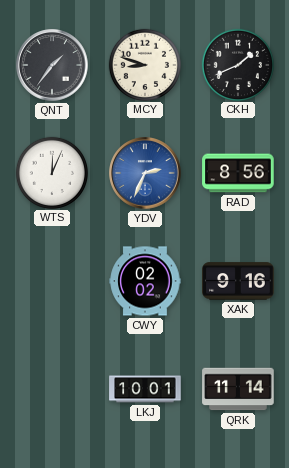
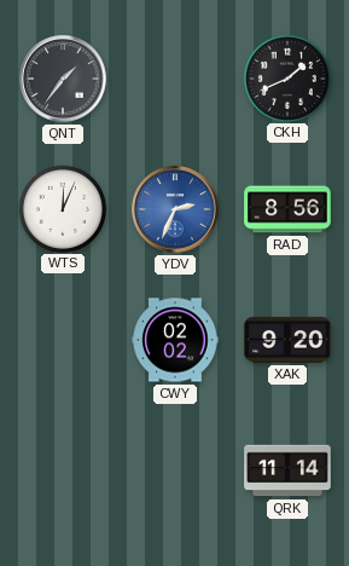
MCY: 8:48 -> none (144, 64)
XAK: 9:16 -> 9:20 (287, 340)
LKJ: 10:01 -> none (145, 389)
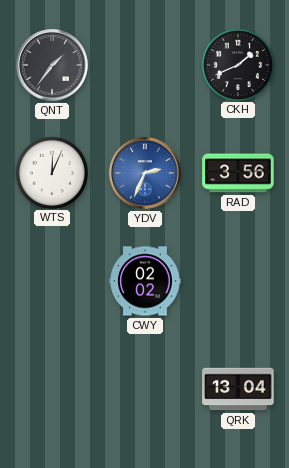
RAD: 8:56 -> 3:56 (238, 173)
XAK: 9:20 -> none (287, 340)
QRK: 11:14 -> 13:04 (238, 389)
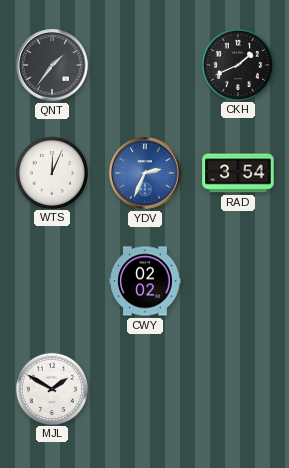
RAD: 3:56 -> 3:54 (238, 173)
MJL: none -> 1:50 (51, 388)
QRK: 13:04 -> none (238, 389)
